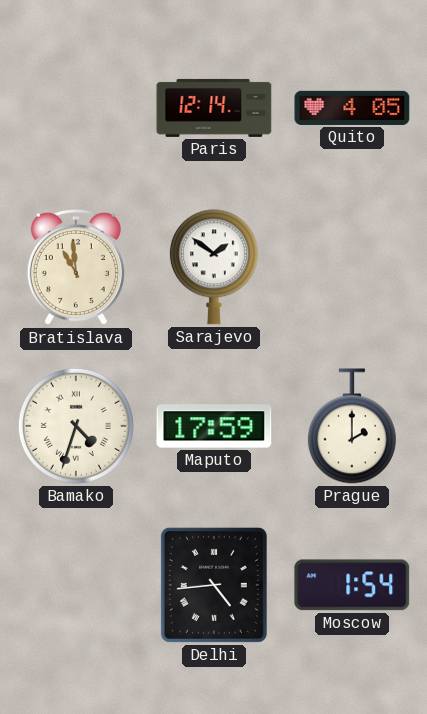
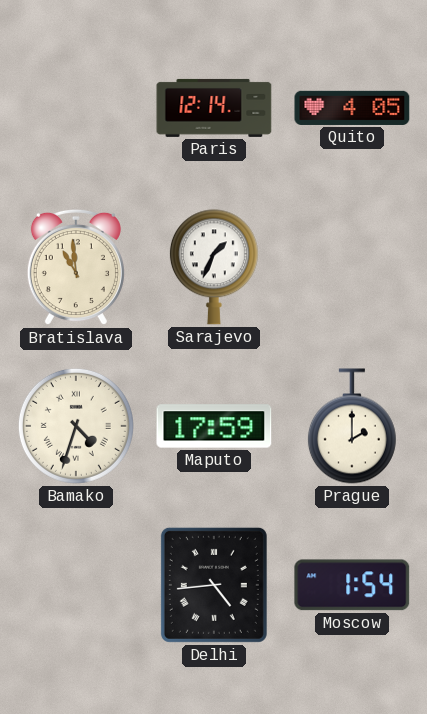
Sarajevo: 1:51 -> 1:34 (214, 267)
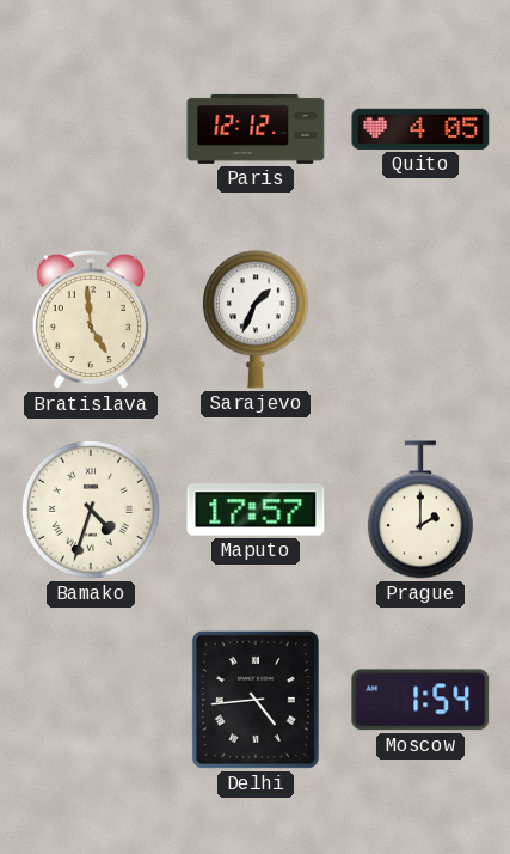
Paris: 12:14 -> 12:12 (256, 129)
Bratislava: 10:59 -> 4:59 (91, 319)
Maputo: 17:59 -> 17:57 (256, 510)
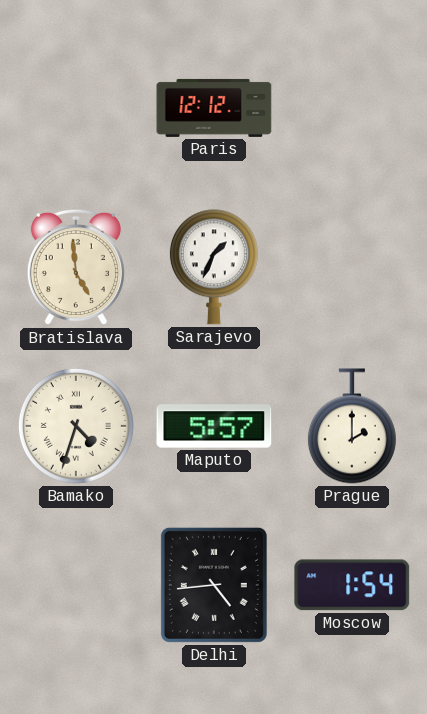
Quito: 4:05 -> none (420, 129)
Maputo: 17:57 -> 5:57 (214, 426)
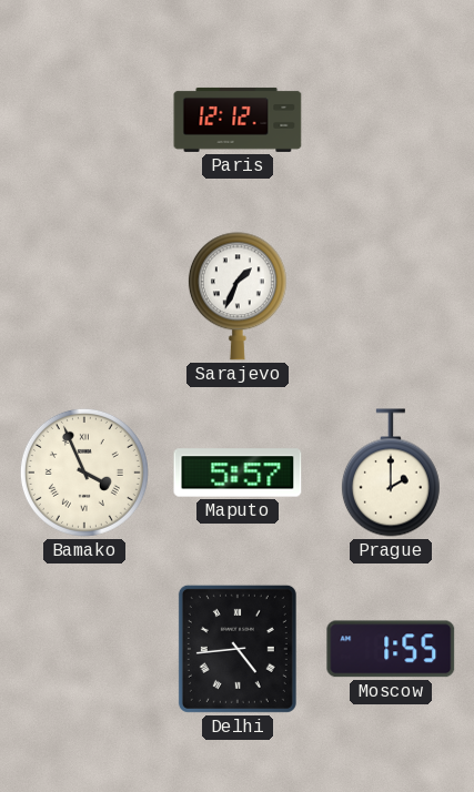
Bratislava: 4:59 -> none (76, 267)
Bamako: 4:33 -> 3:56 (84, 473)
Moscow: 1:54 -> 1:55 (391, 649)
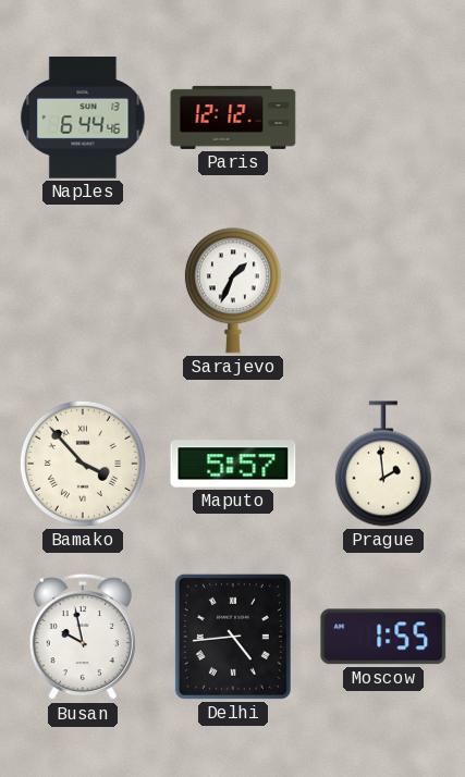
Naples: none -> 6:44 (83, 118)
Bamako: 3:56 -> 3:53 (83, 464)
Prague: 2:00 -> 1:59 (383, 464)
Busan: none -> 9:58 (83, 637)
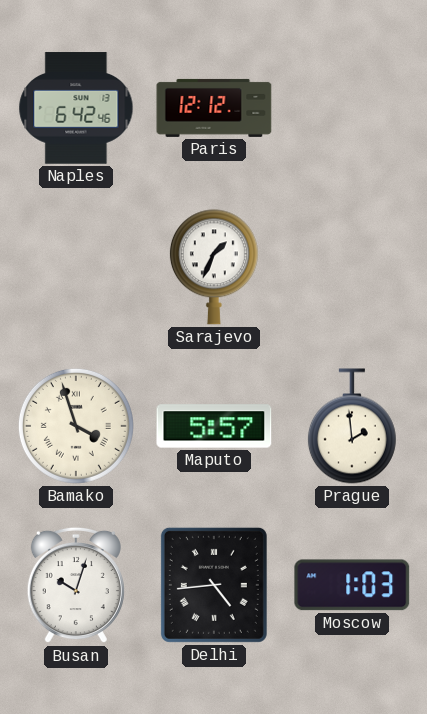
Naples: 6:44 -> 6:42 (76, 108)
Bamako: 3:53 -> 3:57 (76, 426)
Busan: 9:58 -> 10:03 (76, 585)
Moscow: 1:55 -> 1:03 (352, 585)
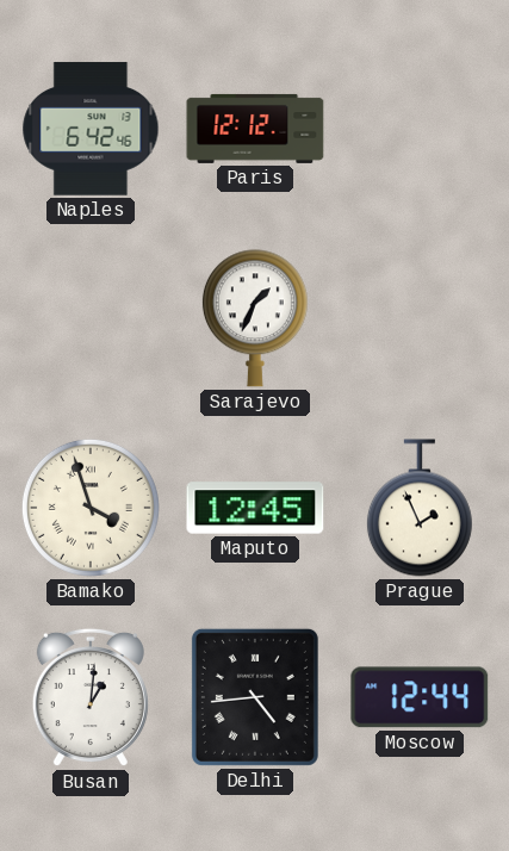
Maputo: 5:57 -> 12:45 (255, 508)
Prague: 1:59 -> 1:56 (420, 508)
Busan: 10:03 -> 1:01 (91, 697)
Moscow: 1:03 -> 12:44 (420, 697)
